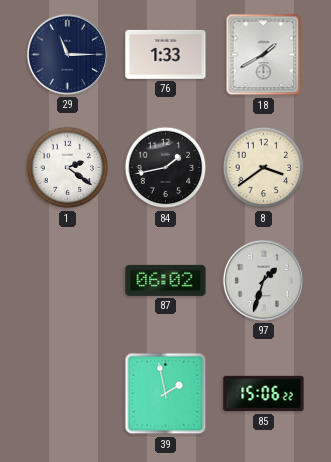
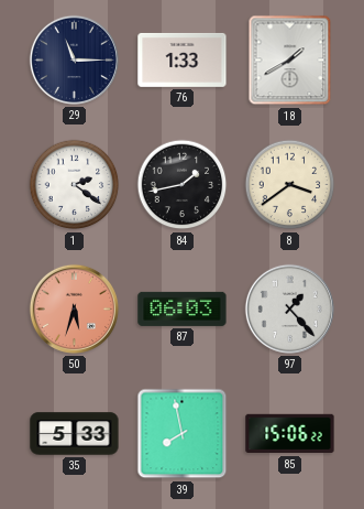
50: none -> 5:33 (74, 308)
87: 06:02 -> 06:03 (183, 308)
97: 1:33 -> 1:23 (289, 308)
35: none -> 5:33 (75, 434)
39: 1:58 -> 7:58 (183, 434)
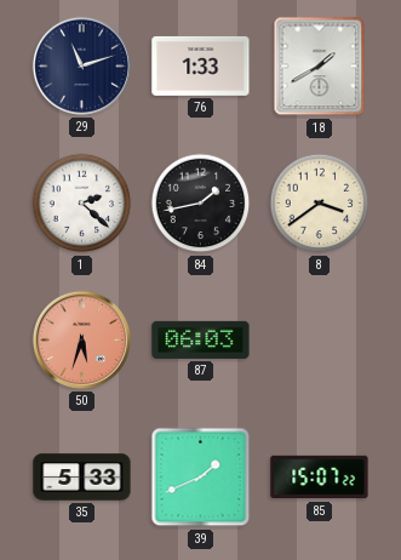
29: 11:15 -> 11:12 (81, 65)
1: 2:21 -> 2:22 (82, 204)
97: 1:23 -> none (289, 308)
39: 7:58 -> 1:41 (201, 478)
85: 15:06 -> 15:07 (320, 478)
